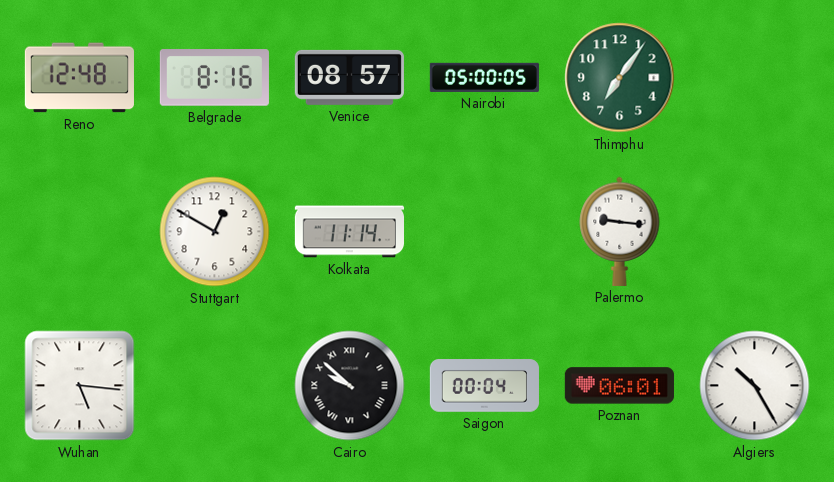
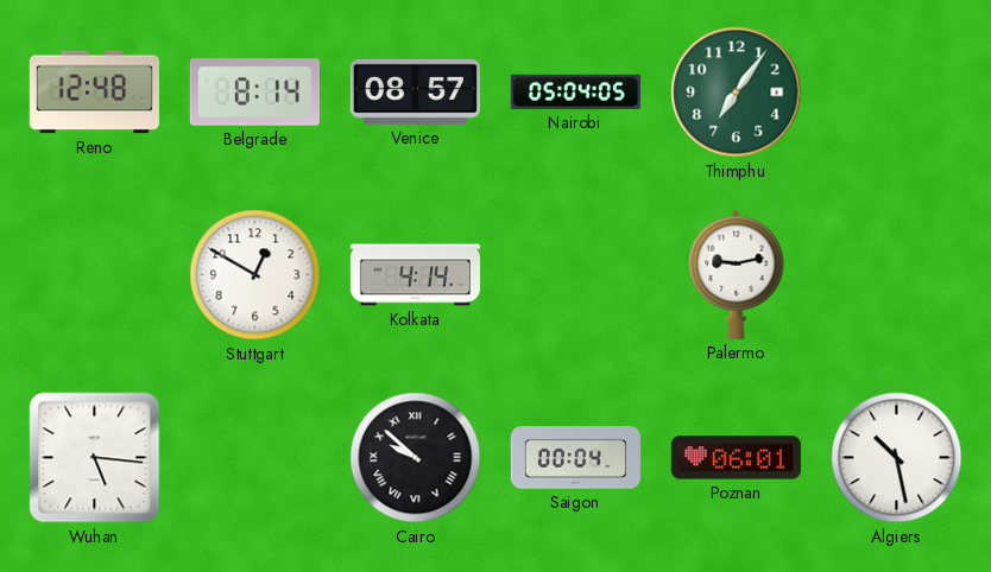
Belgrade: 8:16 -> 8:14 (254, 93)
Nairobi: 05:00 -> 05:04 (575, 91)
Kolkata: 11:14 -> 4:14 (415, 275)
Palermo: 9:16 -> 9:13 (737, 274)
Algiers: 10:25 -> 10:28 (897, 458)
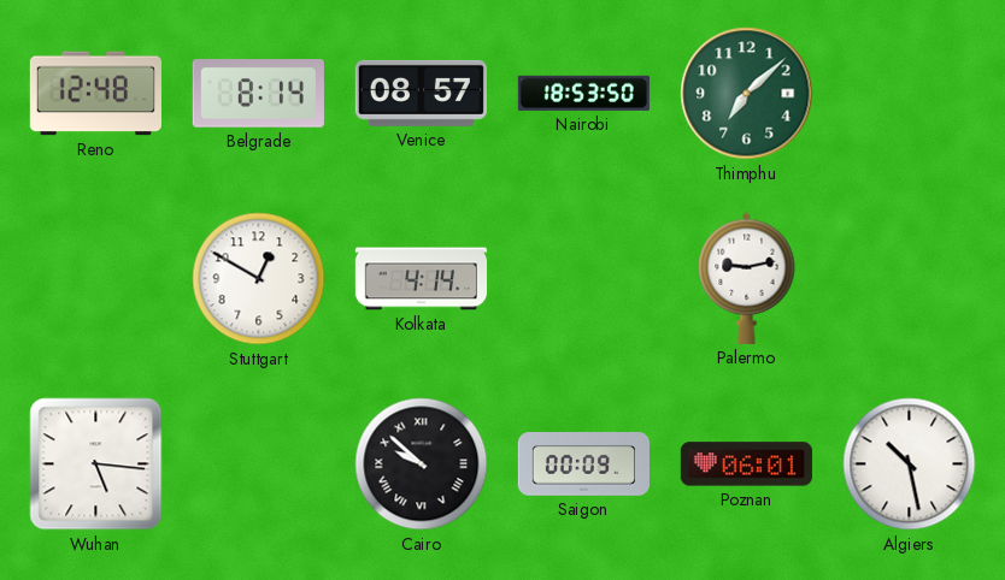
Nairobi: 05:04 -> 18:53 (583, 93)
Thimphu: 7:06 -> 7:08 (747, 94)
Saigon: 00:04 -> 00:09 (583, 464)
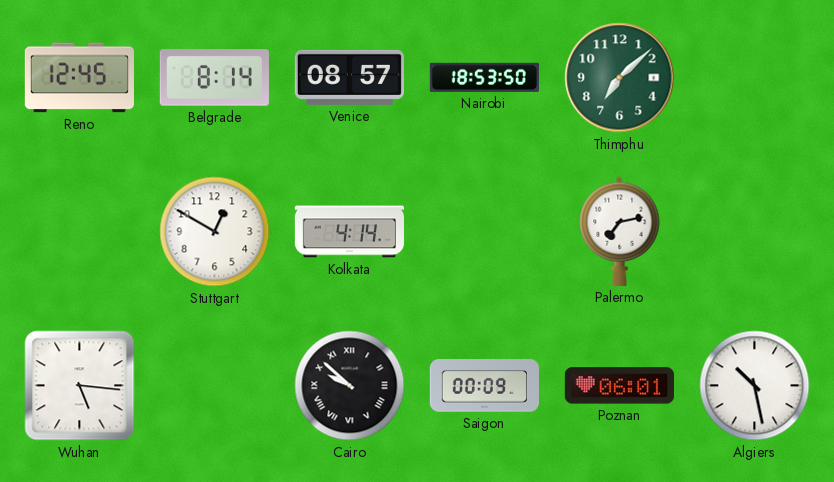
Reno: 12:48 -> 12:45 (79, 78)
Palermo: 9:13 -> 7:13 (620, 231)
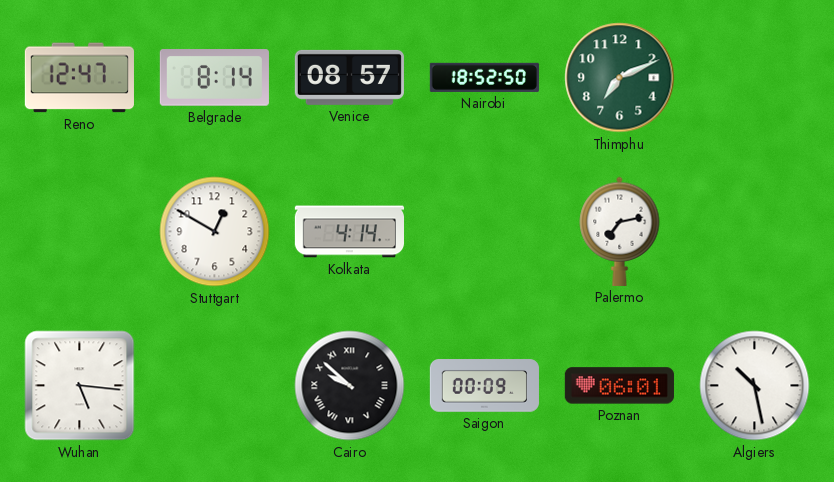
Reno: 12:45 -> 12:47 (79, 78)
Nairobi: 18:53 -> 18:52 (484, 77)
Thimphu: 7:08 -> 7:11 (620, 78)
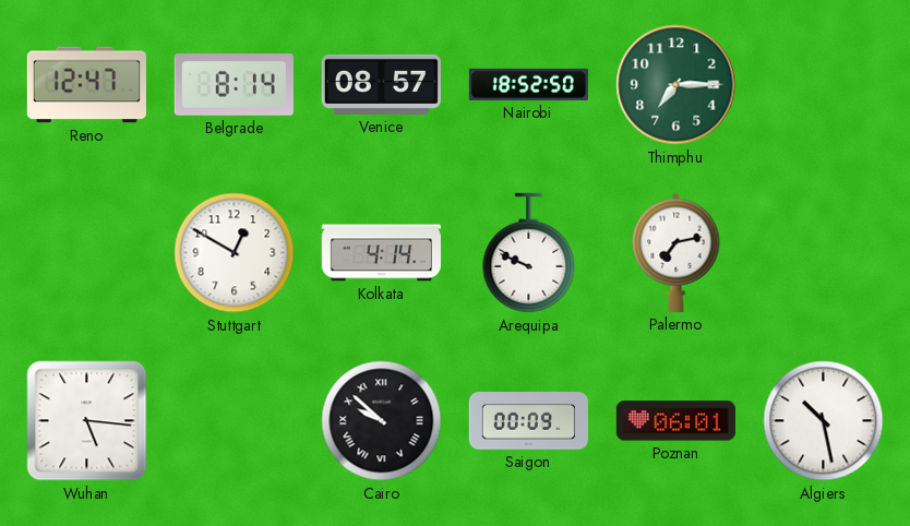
Thimphu: 7:11 -> 7:15 (676, 85)
Arequipa: none -> 9:49 (529, 253)
